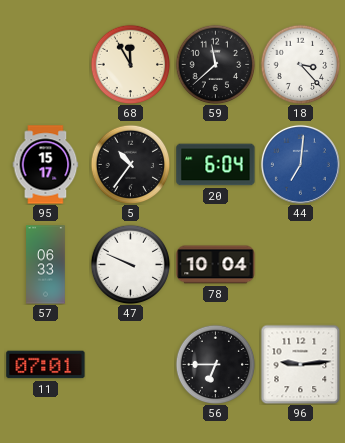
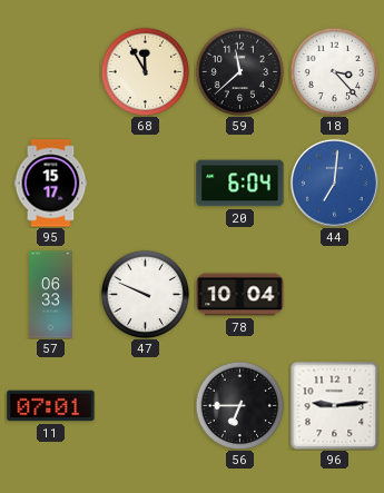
5: 10:36 -> none (130, 164)
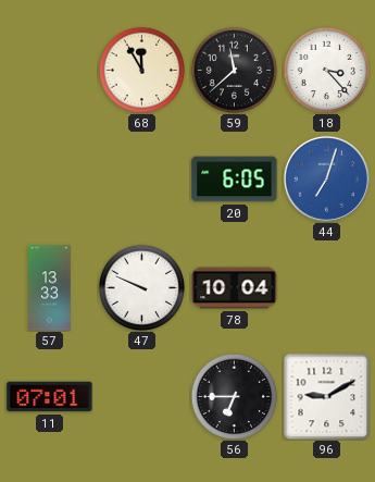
95: 15:17 -> none (51, 184)
20: 6:04 -> 6:05 (235, 180)
44: 7:01 -> 7:03 (326, 178)
57: 06:33 -> 13:33 (50, 288)
96: 9:14 -> 9:10 (326, 396)
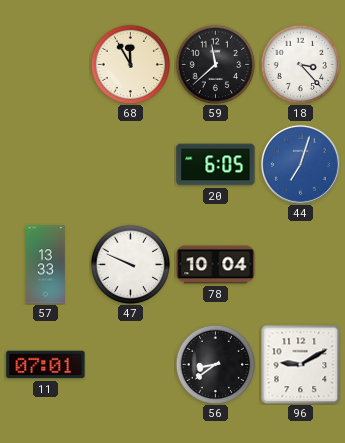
56: 6:45 -> 8:39 (215, 364)
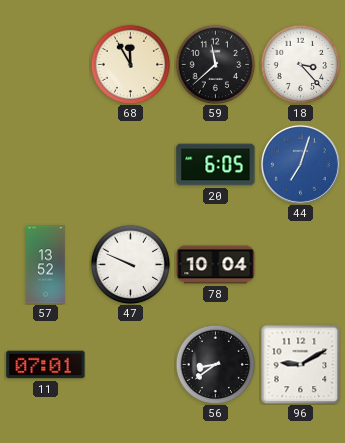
57: 13:33 -> 13:52 (46, 265)
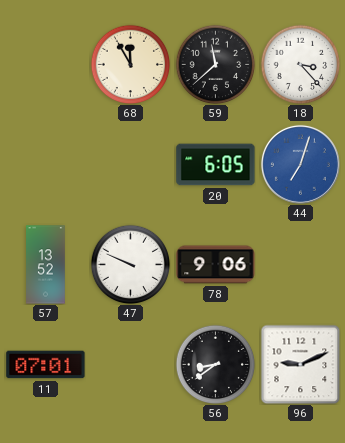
78: 10:04 -> 9:06 (216, 265)
96: 9:10 -> 9:11 (300, 364)
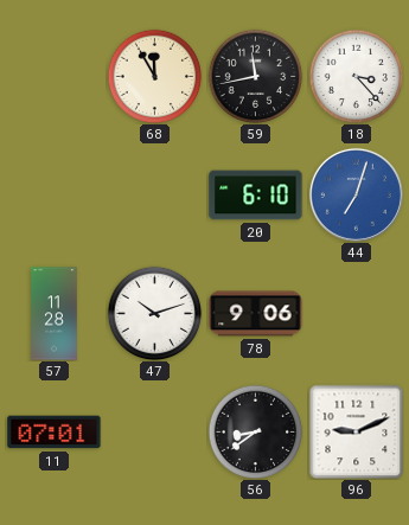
59: 11:38 -> 11:43 (255, 76)
20: 6:05 -> 6:10 (256, 196)
57: 13:52 -> 11:28 (55, 314)
47: 9:49 -> 10:12 (154, 313)
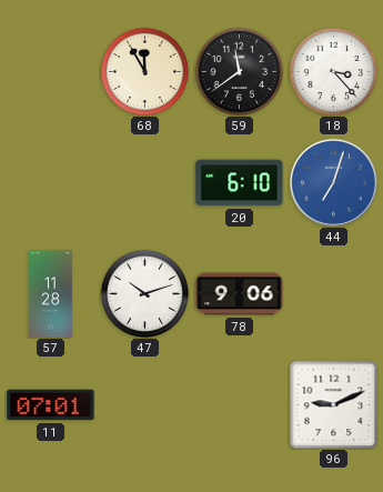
59: 11:43 -> 11:39 (239, 71)
56: 8:39 -> none (255, 431)
